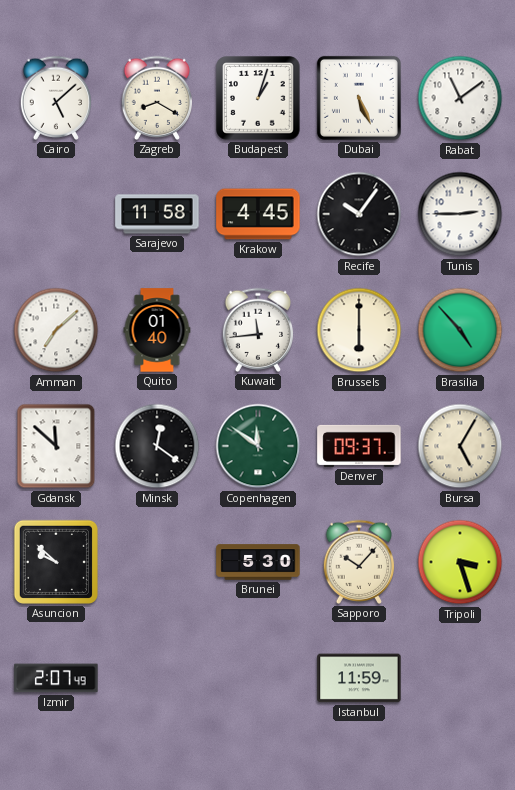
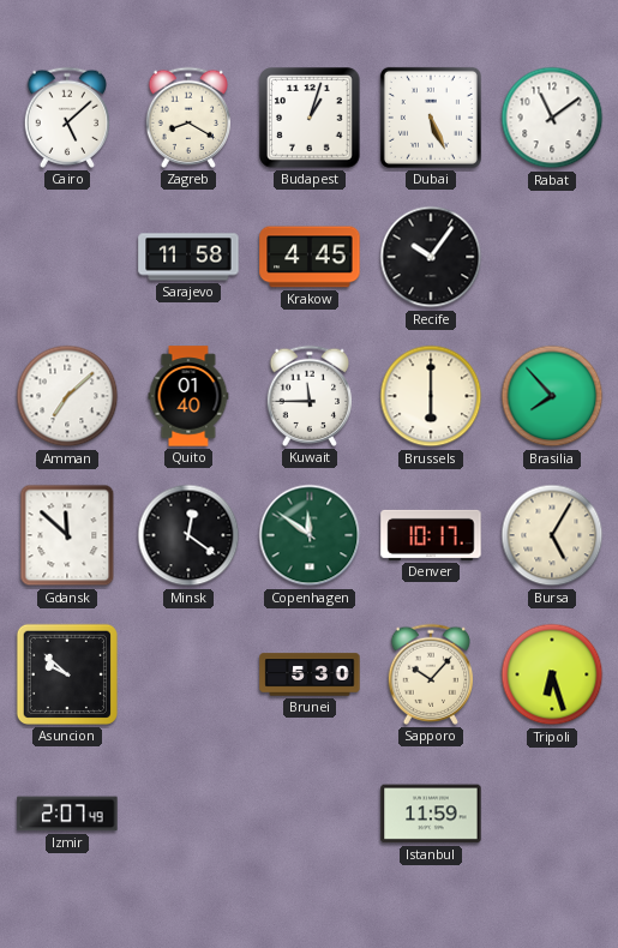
Tunis: 2:45 -> none (460, 214)
Kuwait: 11:44 -> 11:45 (310, 396)
Brasilia: 4:53 -> 7:53 (552, 396)
Denver: 09:37 -> 10:17 (431, 535)
Tripoli: 3:27 -> 6:27 (552, 674)
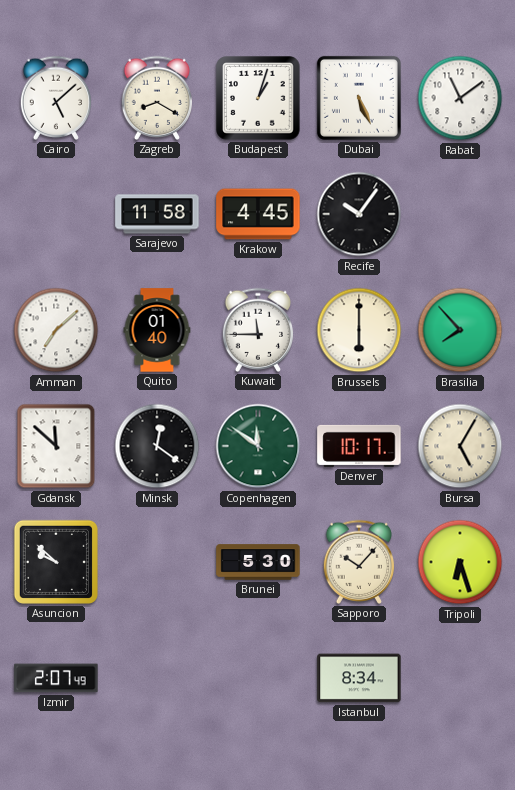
Istanbul: 11:59 -> 8:34 (359, 678)
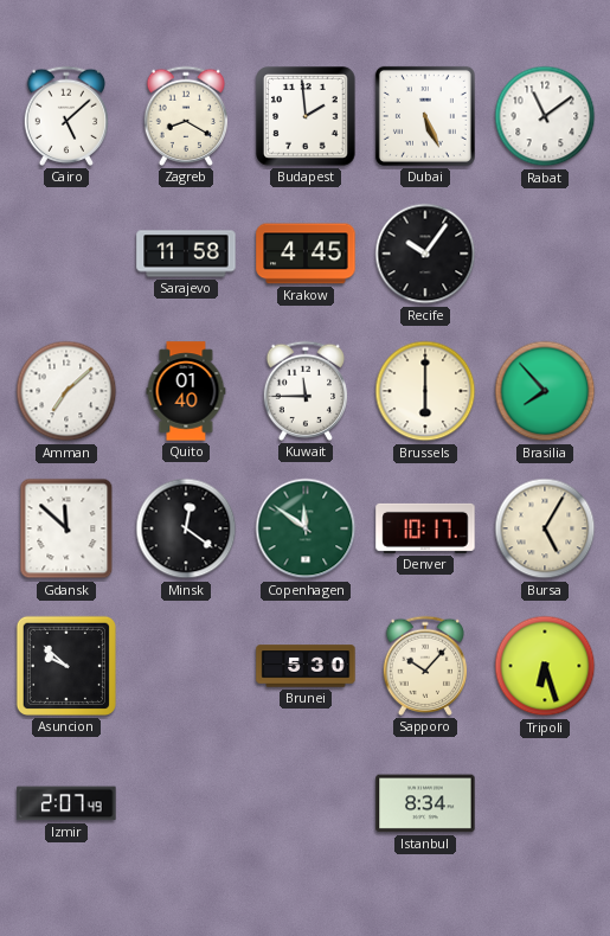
Budapest: 1:03 -> 1:59 (306, 116)
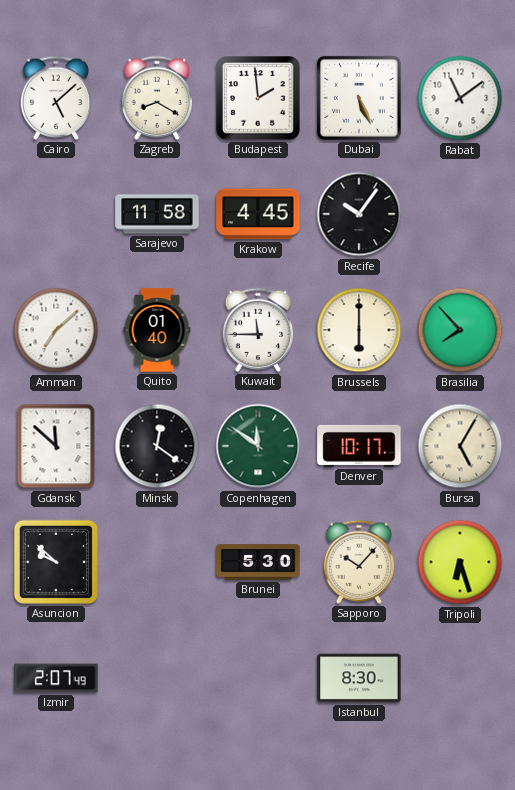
Istanbul: 8:34 -> 8:30 (359, 678)
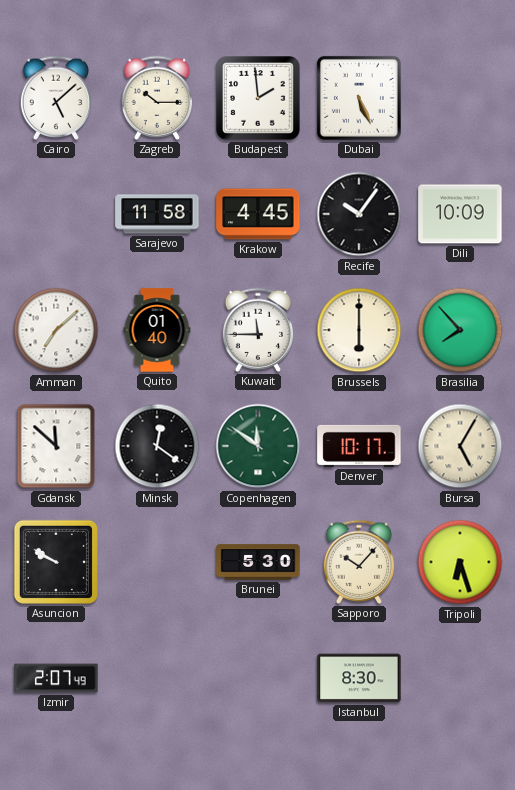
Zagreb: 8:20 -> 10:15 (157, 98)
Rabat: 11:09 -> none (460, 98)
Dili: none -> 10:09 (460, 214)
Asuncion: 9:52 -> 9:50 (56, 562)
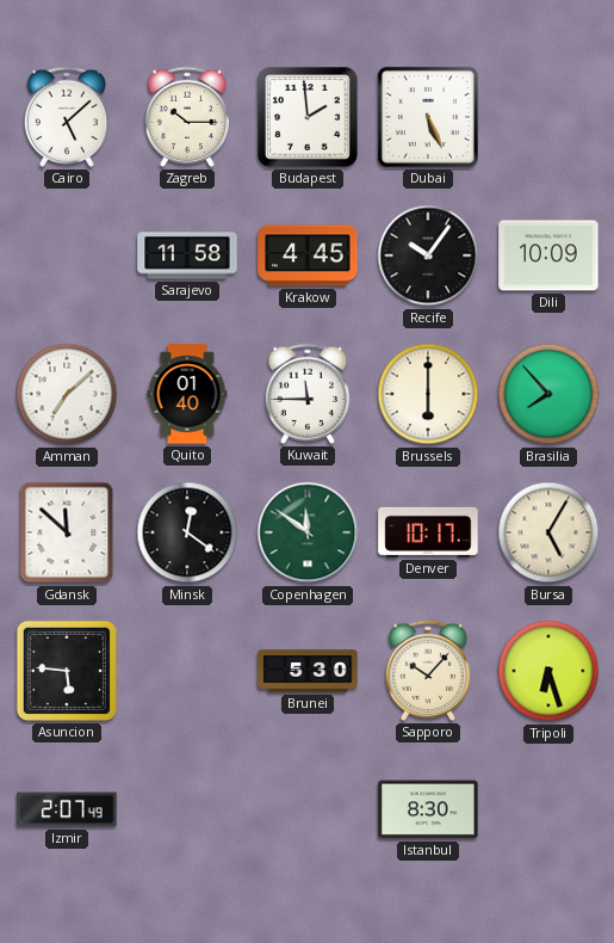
Asuncion: 9:50 -> 5:46 (67, 671)
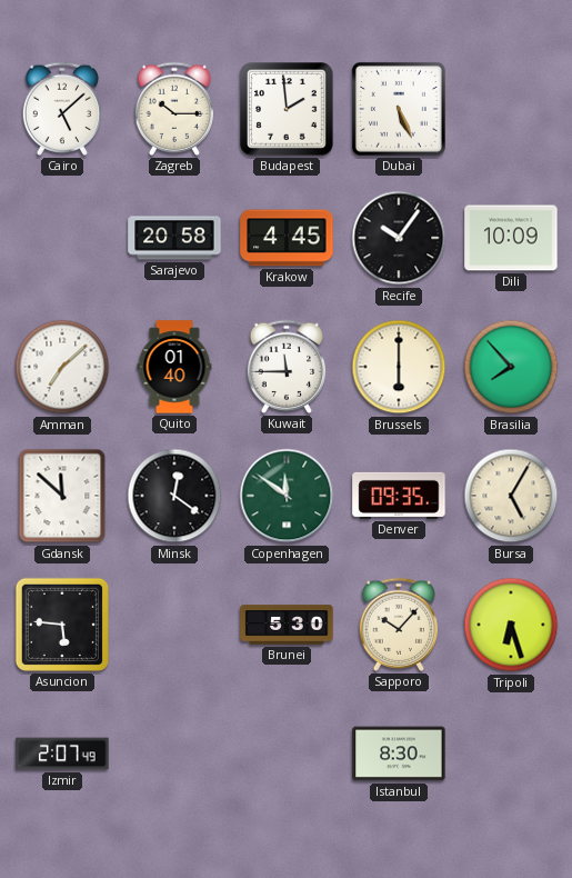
Sarajevo: 11:58 -> 20:58 (174, 238)
Denver: 10:17 -> 09:35 (399, 496)
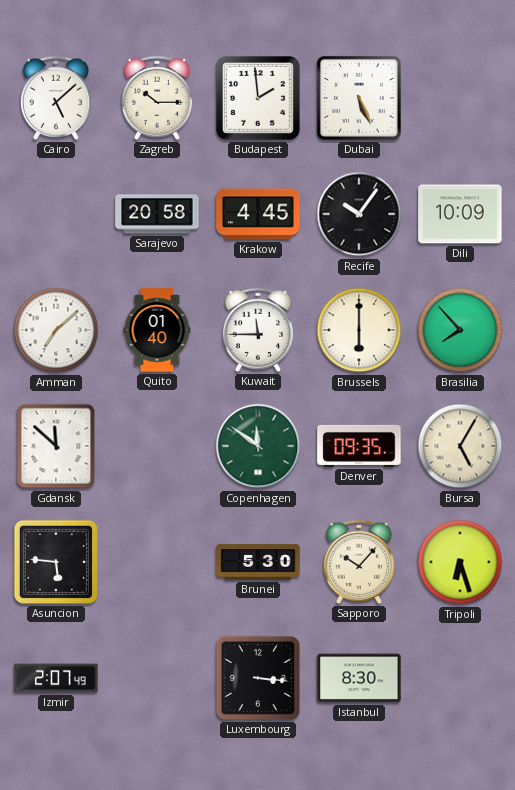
Minsk: 12:21 -> none (174, 496)
Luxembourg: none -> 3:16 (258, 678)
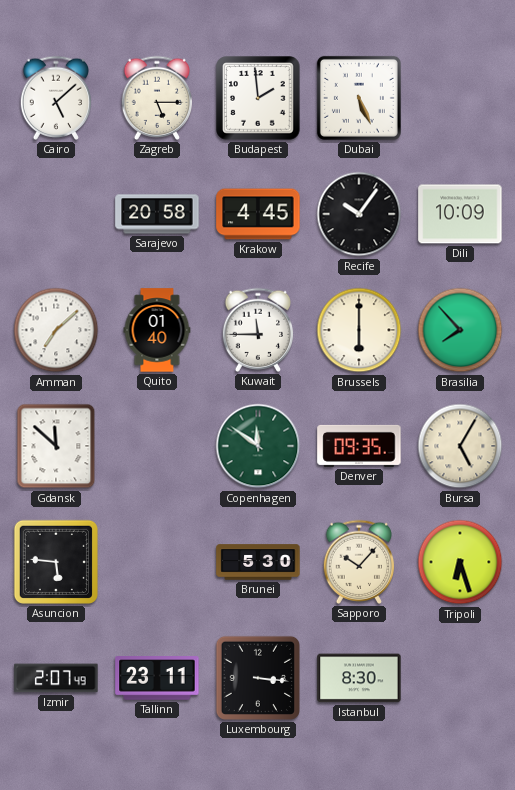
Zagreb: 10:15 -> 5:15 (157, 98)
Tallinn: none -> 23:11 (157, 678)
